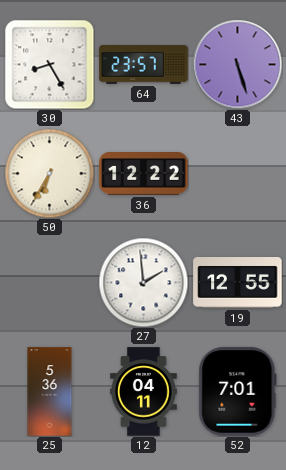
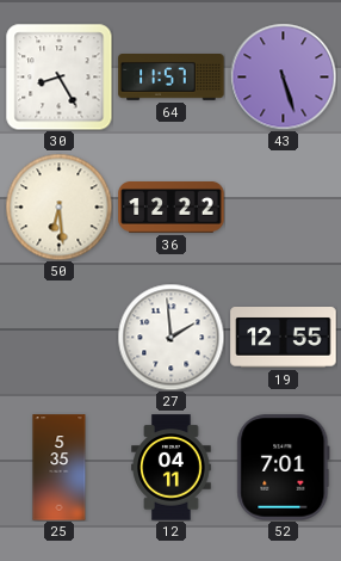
64: 23:57 -> 11:57 (172, 78)
50: 6:35 -> 6:29 (58, 206)
25: 5:36 -> 5:35 (60, 468)
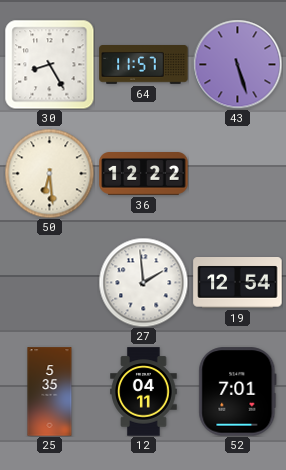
19: 12:55 -> 12:54 (238, 283)
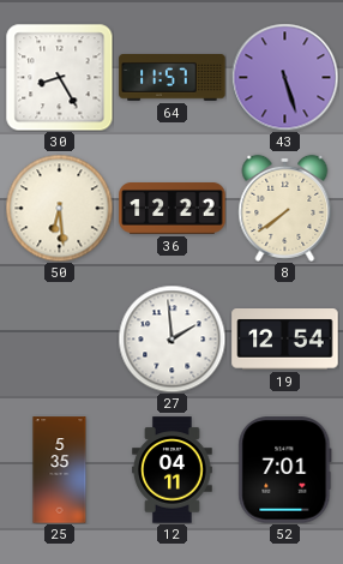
8: none -> 7:39 (285, 208)
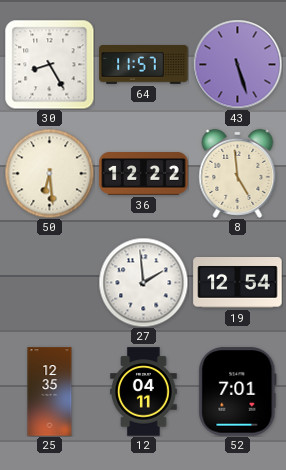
8: 7:39 -> 4:59 (238, 173)
25: 5:35 -> 12:35 (50, 392)
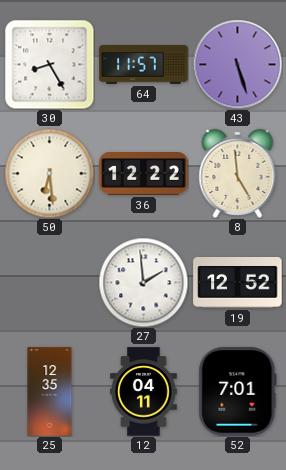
19: 12:54 -> 12:52 (238, 283)
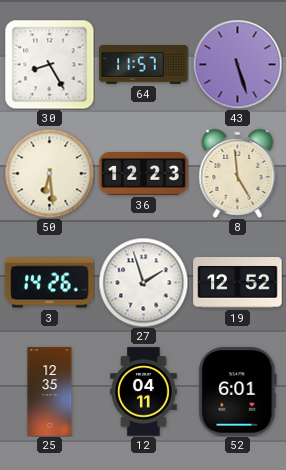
36: 12:22 -> 12:23 (144, 174)
3: none -> 14:26 (50, 283)
27: 1:59 -> 1:57 (143, 282)
52: 7:01 -> 6:01 (238, 392)
